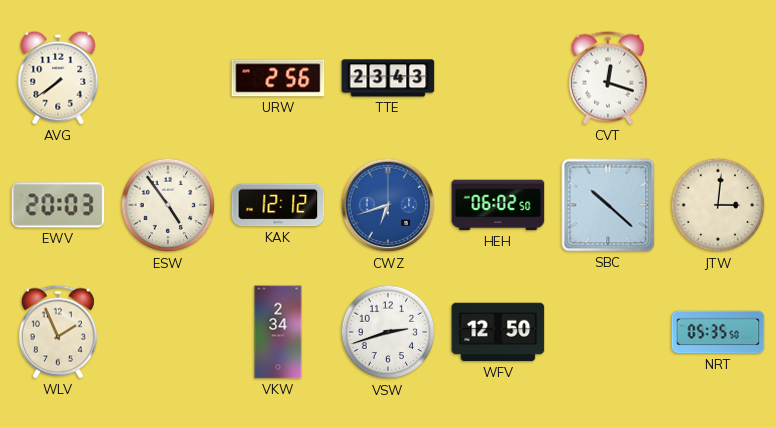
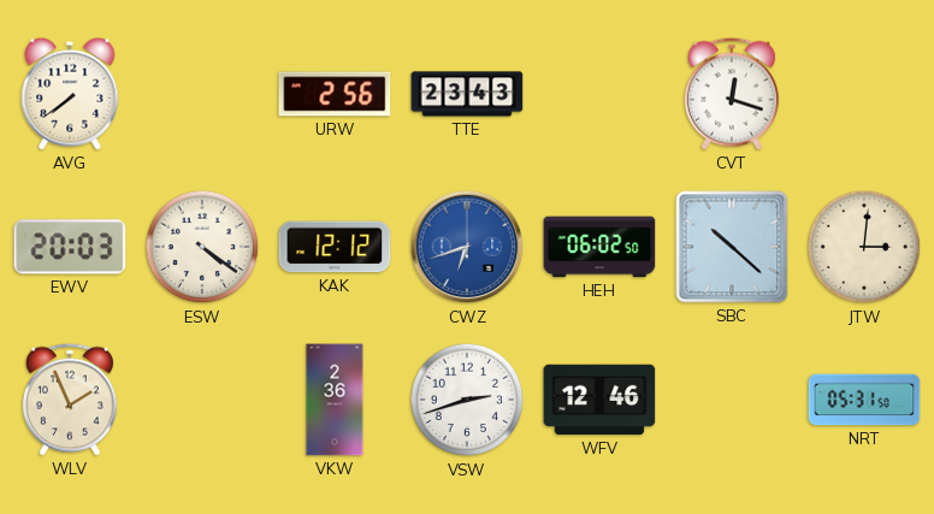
ESW: 4:54 -> 4:21 (202, 247)
VKW: 2:34 -> 2:36 (335, 400)
WFV: 12:50 -> 12:46 (599, 400)
NRT: 05:35 -> 05:31 (864, 400)
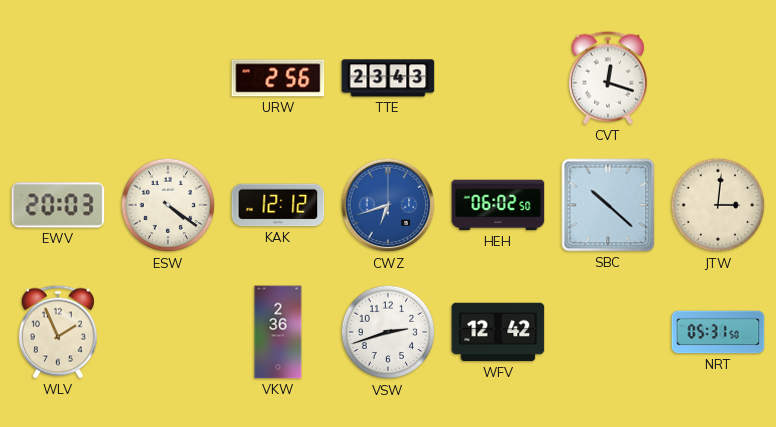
AVG: 7:39 -> none (70, 94)
WFV: 12:46 -> 12:42 (498, 332)
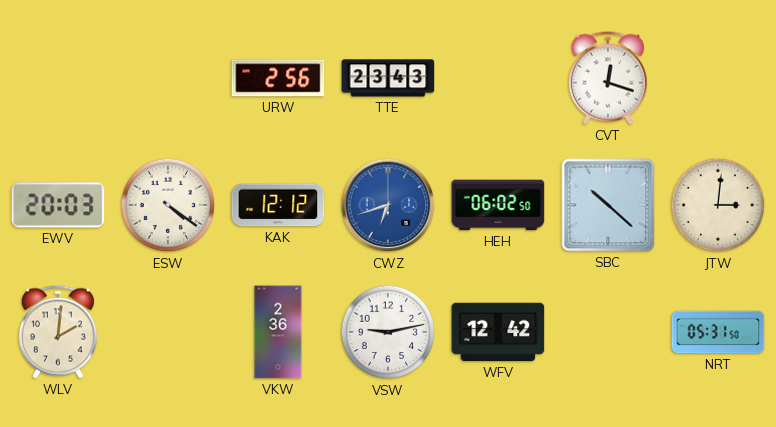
WLV: 1:56 -> 2:01 (58, 332)
VSW: 2:42 -> 9:13 (388, 332)
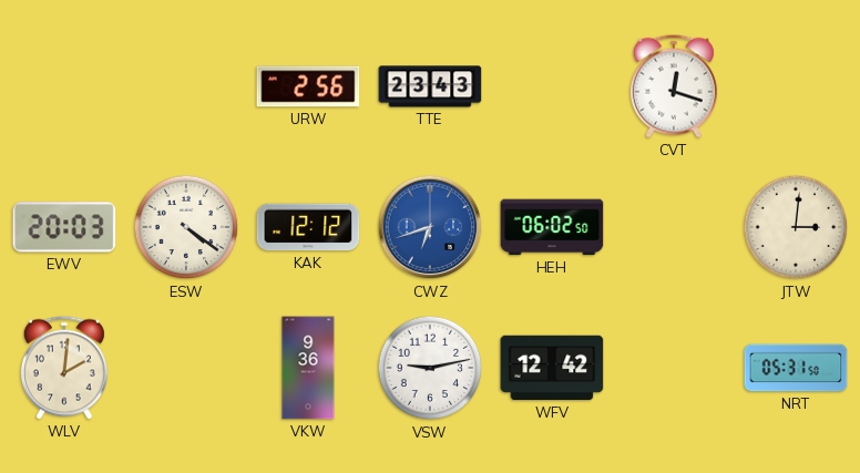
SBC: 10:22 -> none (608, 205)
VKW: 2:36 -> 9:36 (308, 368)
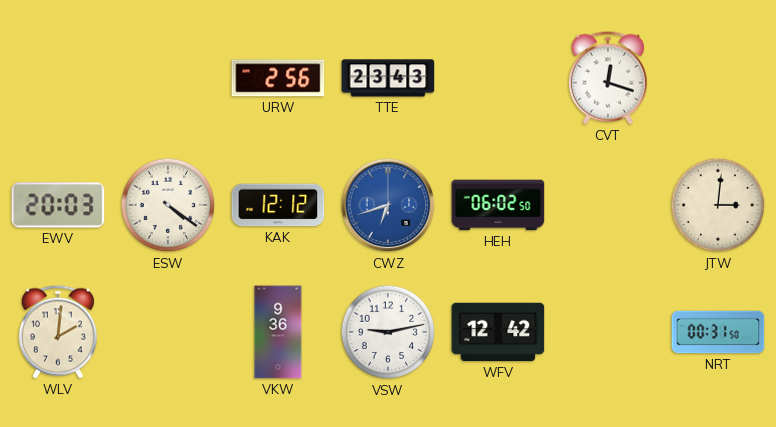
NRT: 05:31 -> 00:31 (718, 332)
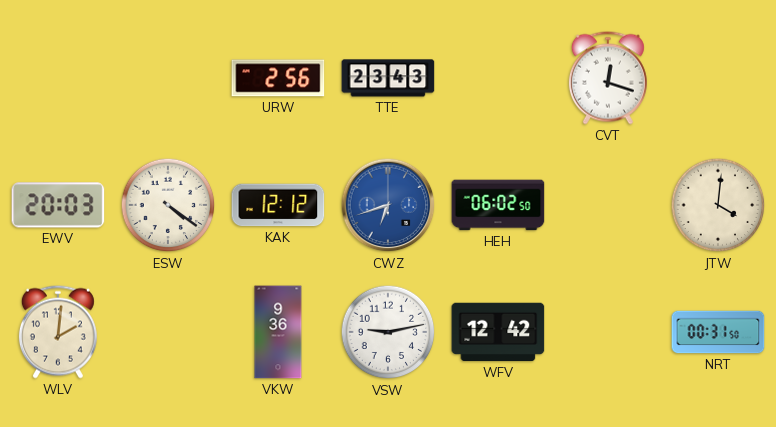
JTW: 3:01 -> 4:01 (718, 205)
